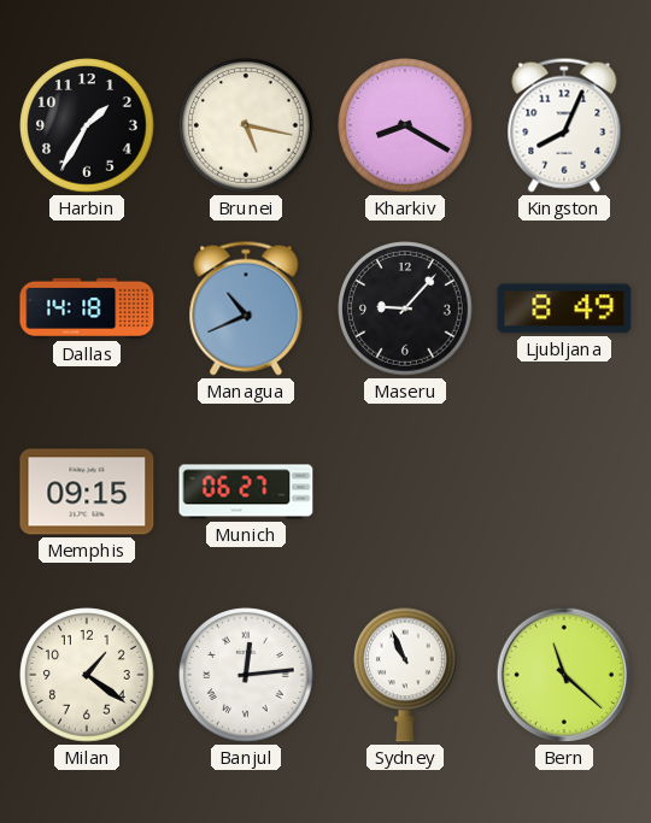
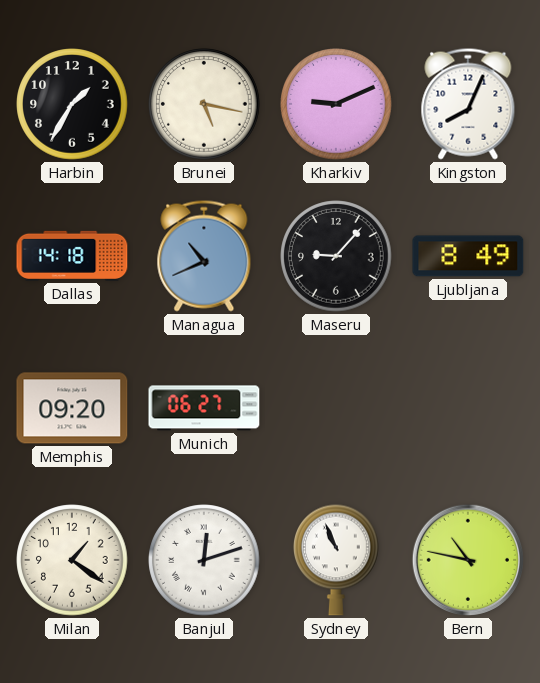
Kharkiv: 8:20 -> 9:11 (336, 104)
Memphis: 09:15 -> 09:20 (72, 408)
Banjul: 12:14 -> 12:12 (204, 560)
Bern: 11:22 -> 10:47 (468, 560)
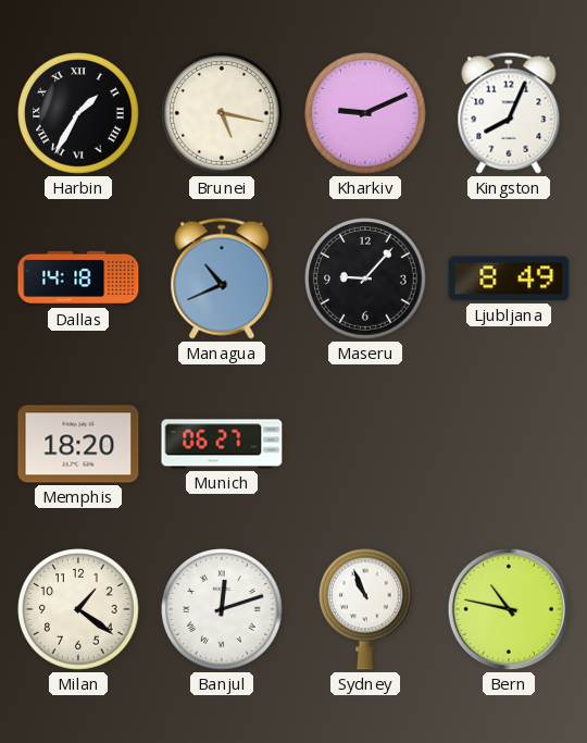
Harbin numerals: Arabic -> Roman (78, 113)
Memphis: 09:20 -> 18:20 (78, 444)
